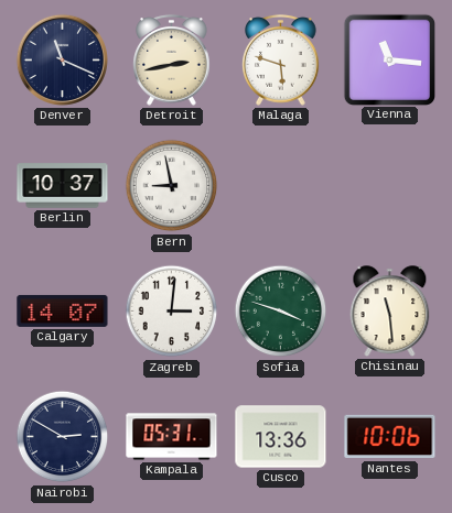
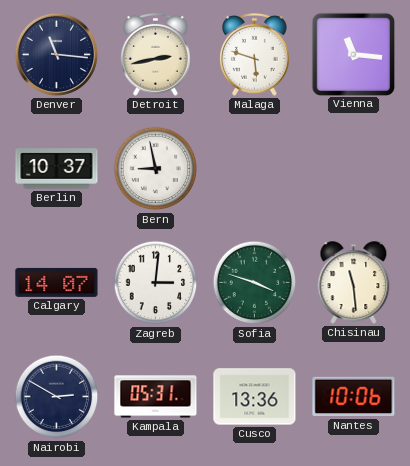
Denver: 11:19 -> 11:16 (56, 54)
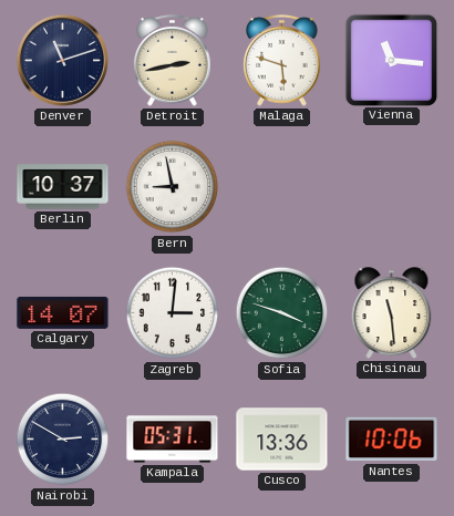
Denver: 11:16 -> 11:12 (62, 60)
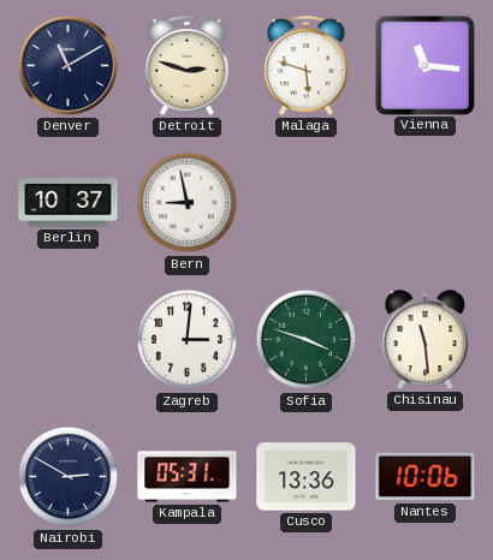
Denver: 11:12 -> 11:10 (67, 65)
Detroit: 2:43 -> 2:48 (188, 65)
Calgary: 14:07 -> none (63, 312)
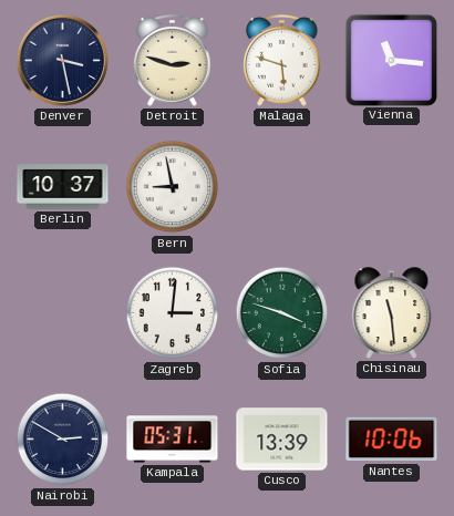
Denver: 11:10 -> 3:28 (62, 60)
Cusco: 13:36 -> 13:39 (282, 440)
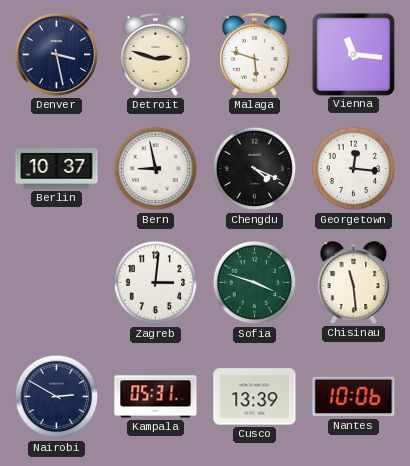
Chengdu: none -> 4:19 (255, 169)
Georgetown: none -> 12:16 (354, 169)
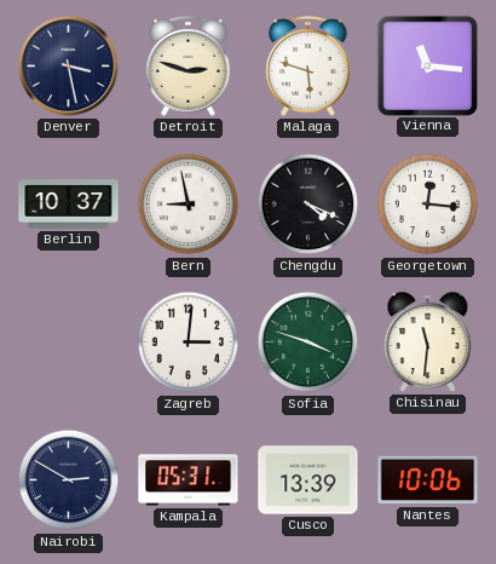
Chisinau: 11:29 -> 11:31 (428, 343)
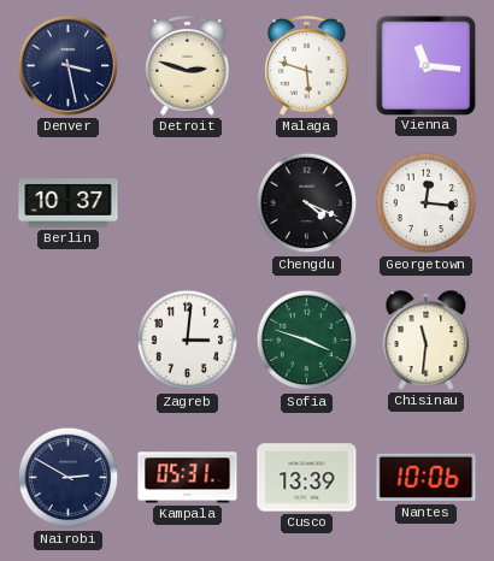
Bern: 8:58 -> none (189, 205)
